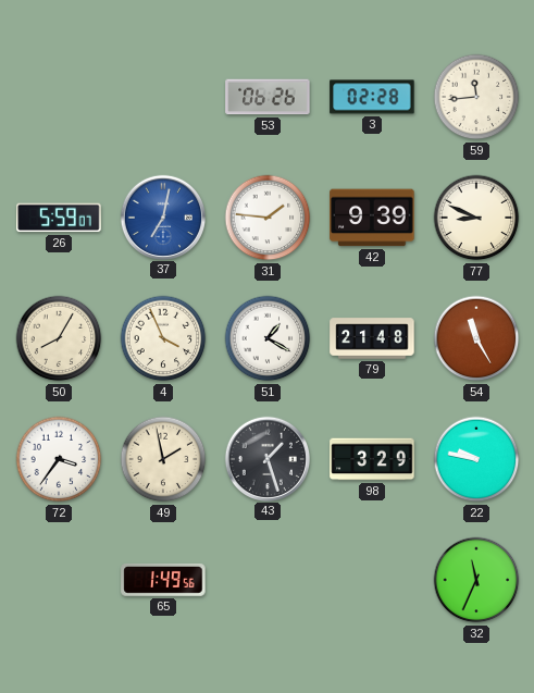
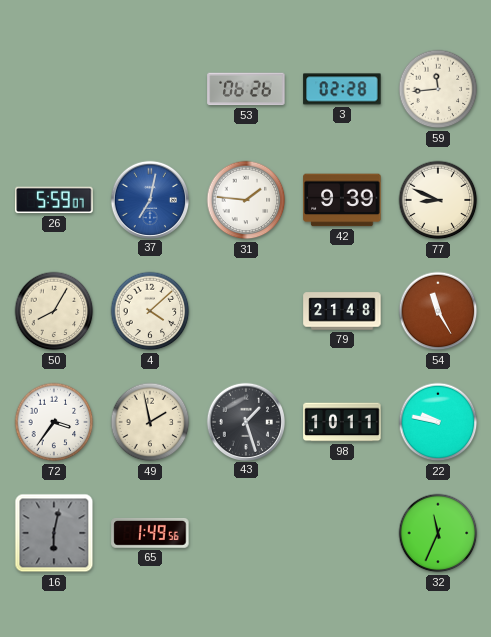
4: 3:56 -> 4:08 (150, 311)
51: 1:20 -> none (268, 338)
98: 3:29 -> 10:11 (342, 422)
16: none -> 6:02 (54, 533)
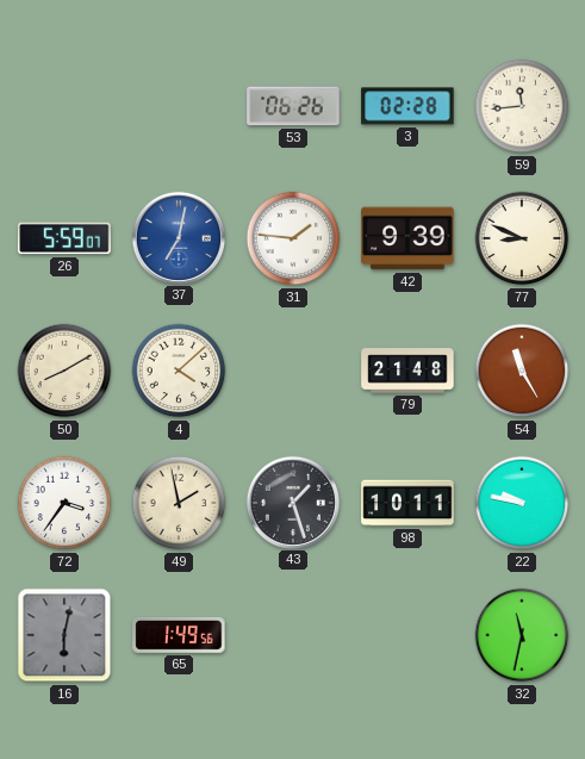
50: 8:05 -> 8:10 (64, 371)
32: 11:34 -> 11:32 (522, 635)
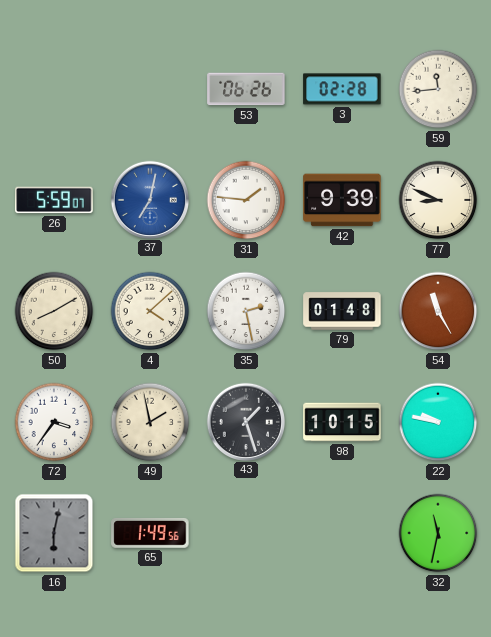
35: none -> 2:28 (246, 311)
79: 21:48 -> 01:48 (342, 311)
98: 10:11 -> 10:15 (342, 422)
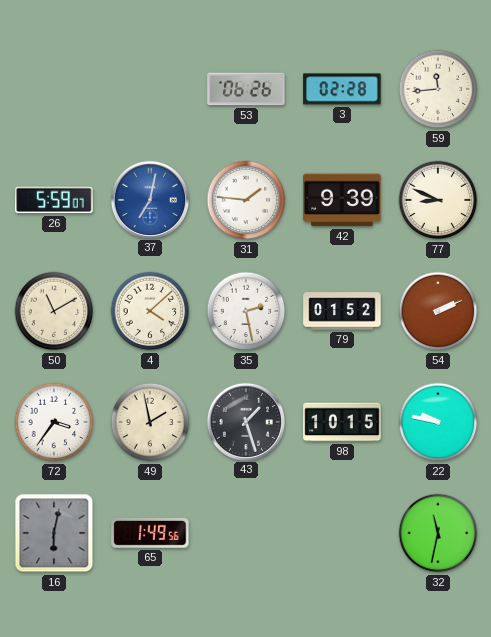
50: 8:10 -> 11:10 (54, 311)
79: 01:48 -> 01:52 (342, 311)
54: 11:25 -> 2:11 (438, 311)
